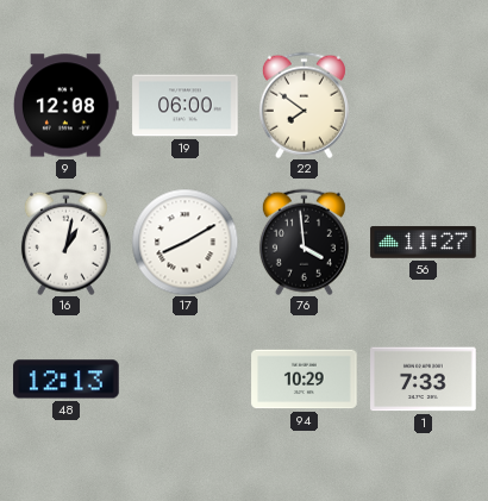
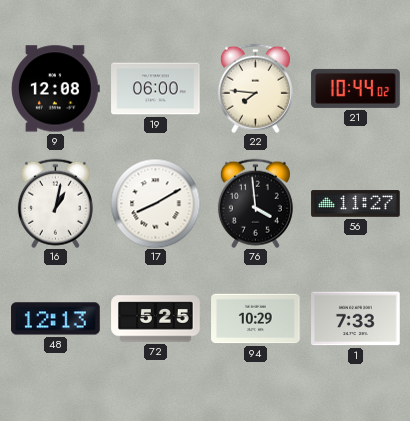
22: 7:51 -> 7:46 (255, 88)
21: none -> 10:44 (356, 88)
72: none -> 5:25 (156, 319)
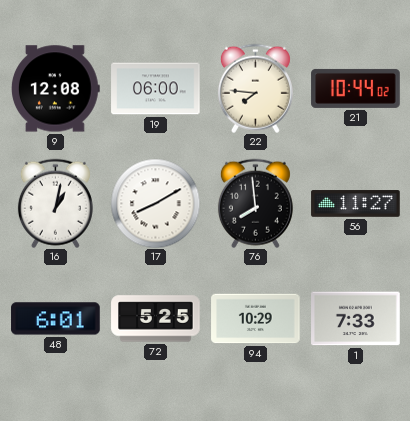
76: 3:59 -> 7:59 (255, 203)
48: 12:13 -> 6:01 (56, 319)
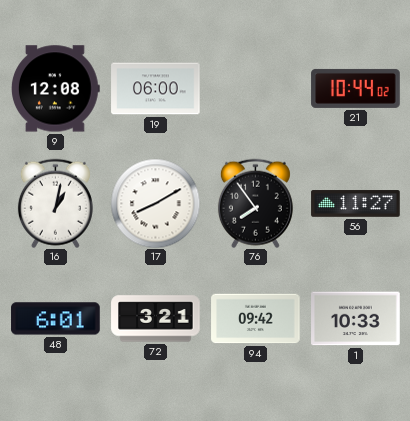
22: 7:46 -> none (255, 88)
76: 7:59 -> 7:54 (255, 203)
72: 5:25 -> 3:21 (156, 319)
94: 10:29 -> 09:42 (256, 319)
1: 7:33 -> 10:33 (356, 319)
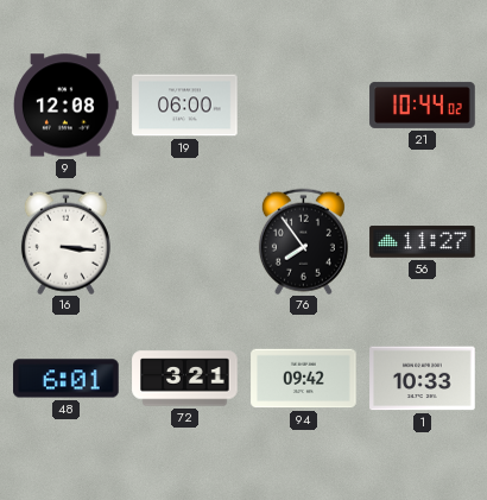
16: 1:02 -> 3:16 (65, 241)
17: 8:10 -> none (155, 203)
